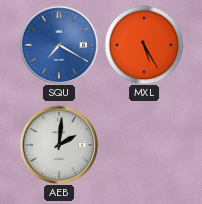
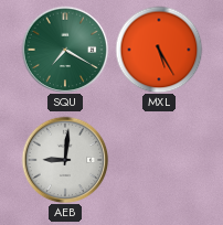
SQU dial: blue -> green (65, 50)
AEB: 2:01 -> 9:01 (65, 160)
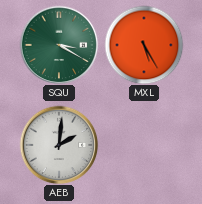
SQU: 7:20 -> 3:20 (59, 45)
AEB: 9:01 -> 2:01 (59, 145)
